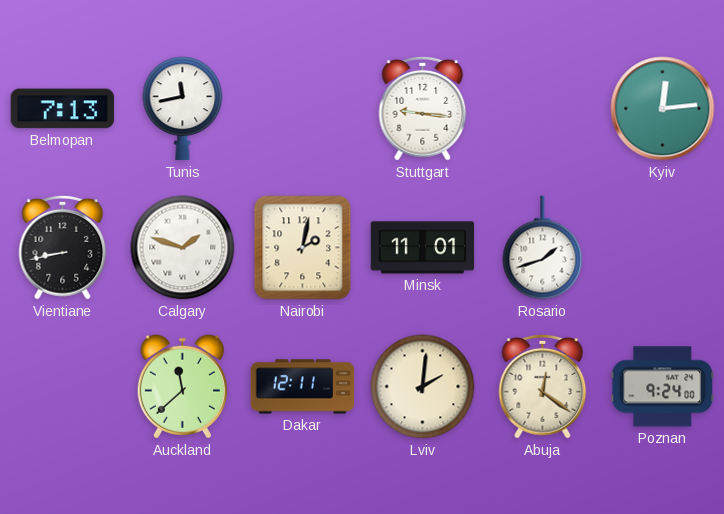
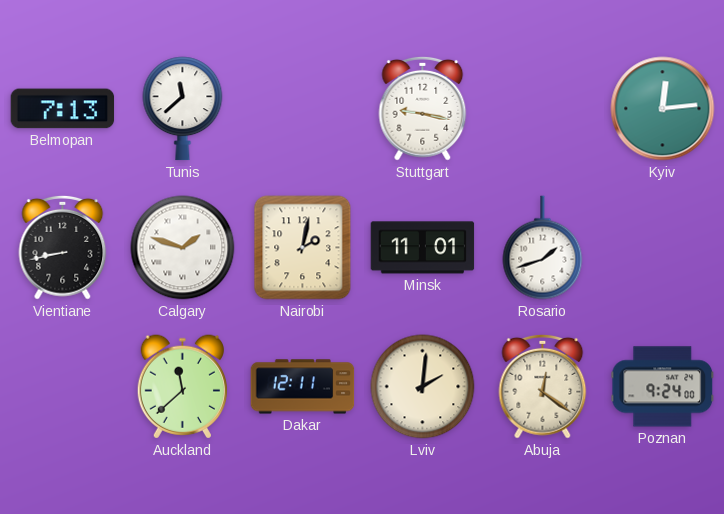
Tunis: 11:43 -> 11:38 (183, 109)
Stuttgart: 9:16 -> 9:17 (423, 108)
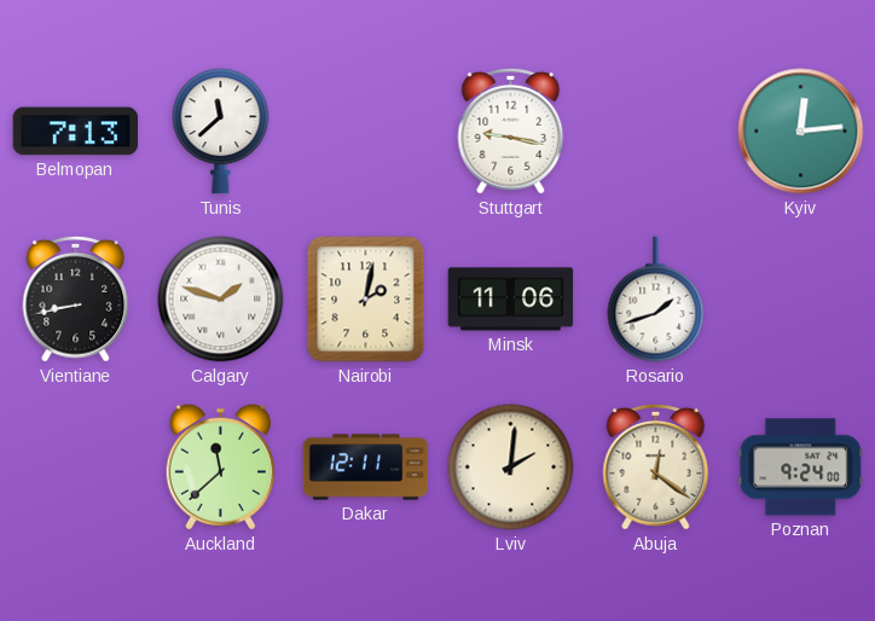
Minsk: 11:01 -> 11:06 (511, 300)
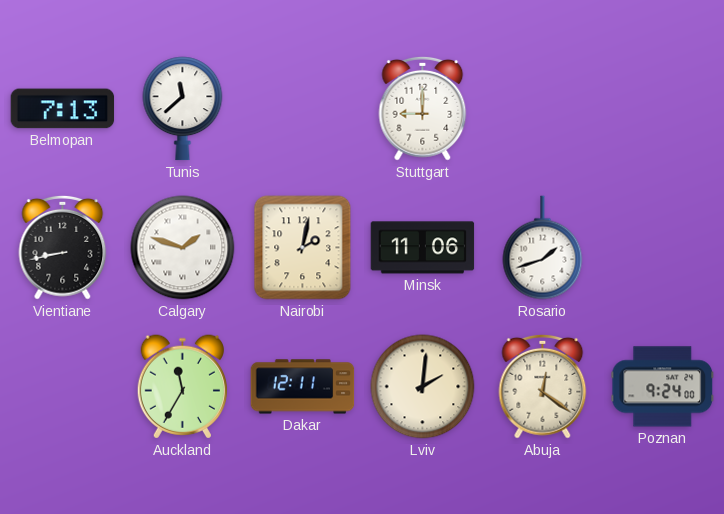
Stuttgart: 9:17 -> 9:00 (423, 108)
Kyiv: 12:14 -> none (801, 132)
Auckland: 11:38 -> 11:35 (182, 387)
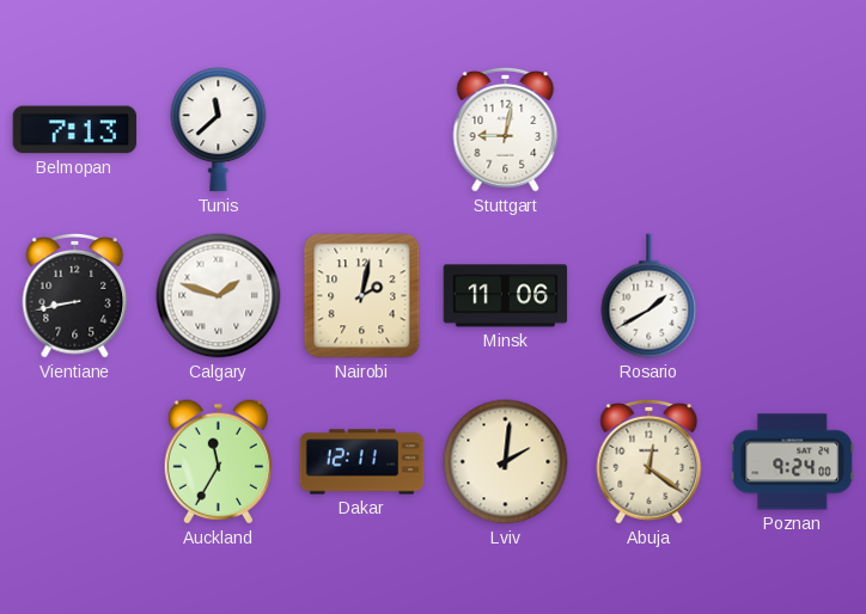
Stuttgart: 9:00 -> 9:02 (506, 129)
Rosario: 1:42 -> 1:40 (649, 296)
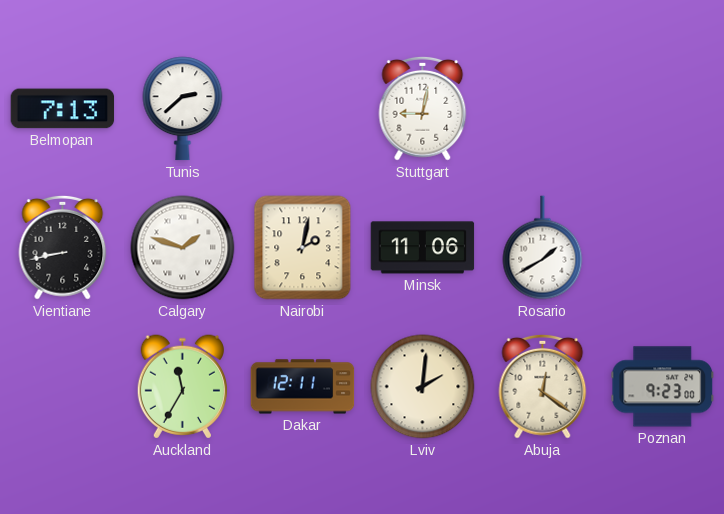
Tunis: 11:38 -> 2:38 (183, 109)
Poznan: 9:24 -> 9:23 (663, 387)
